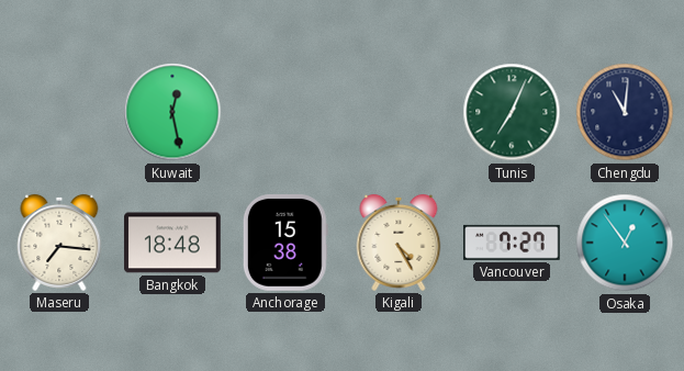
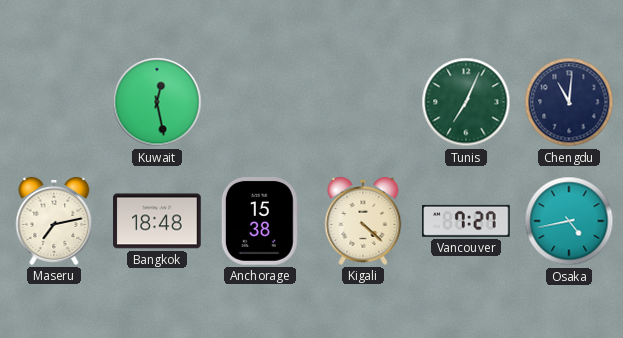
Maseru: 7:16 -> 7:13 (54, 221)
Kigali: 4:25 -> 4:22 (363, 221)
Osaka: 12:54 -> 4:43 (569, 221)
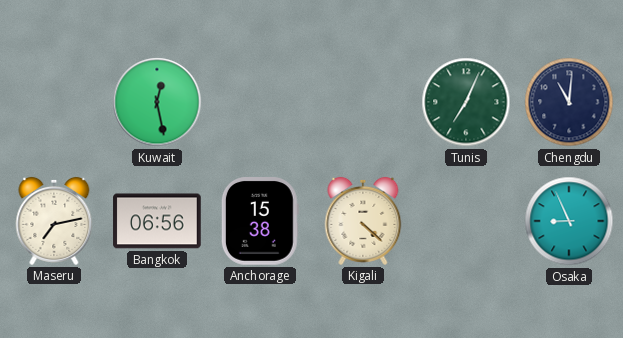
Bangkok: 18:48 -> 06:56 (157, 221)
Vancouver: 7:27 -> none (467, 221)
Osaka: 4:43 -> 8:56 (569, 221)
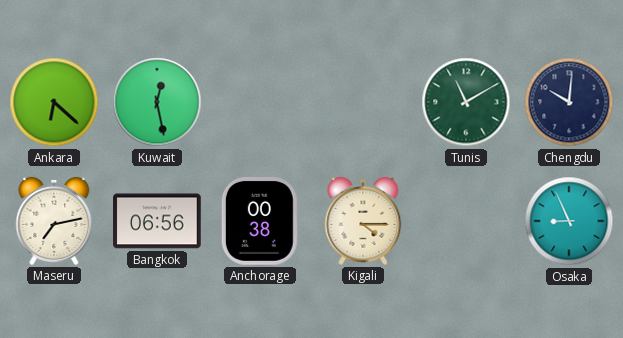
Ankara: none -> 6:22 (54, 102)
Tunis: 7:04 -> 11:10 (466, 102)
Chengdu: 11:01 -> 10:01 (569, 102)
Anchorage: 15:38 -> 00:38 (260, 221)
Kigali: 4:22 -> 4:15 (363, 221)
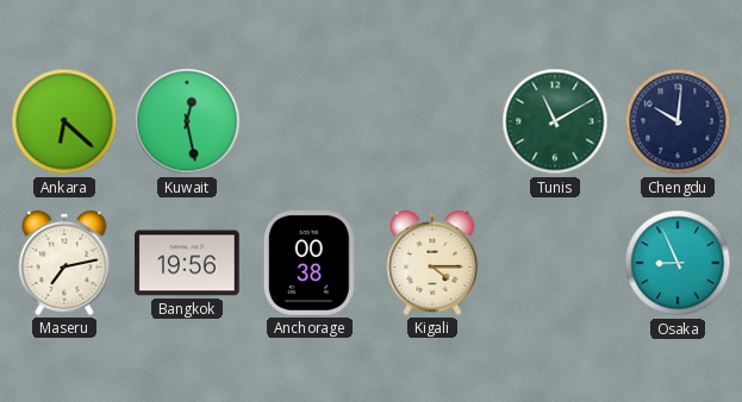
Bangkok: 06:56 -> 19:56 (187, 263)
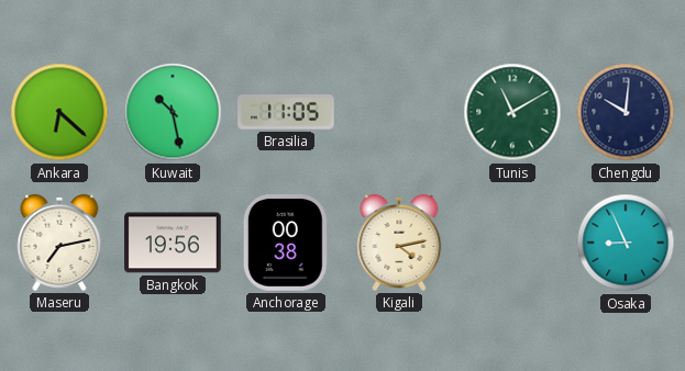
Kuwait: 12:28 -> 10:28 (173, 112)
Brasilia: none -> 11:05 (287, 112)
Kigali: 4:15 -> 4:13 (399, 243)
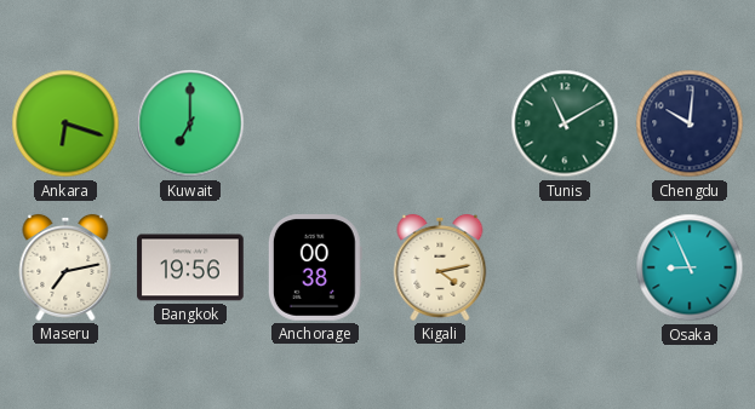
Ankara: 6:22 -> 6:18 (65, 123)
Kuwait: 10:28 -> 7:00 (190, 123)
Brasilia: 11:05 -> none (287, 112)
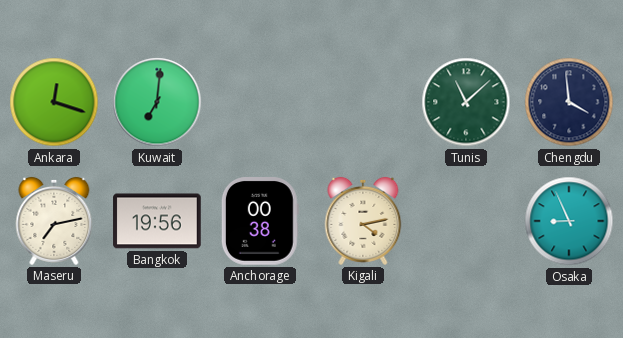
Ankara: 6:18 -> 12:18 (54, 102)
Kuwait: 7:00 -> 7:01 (157, 102)
Tunis: 11:10 -> 11:08 (466, 102)
Chengdu: 10:01 -> 3:59 (569, 102)
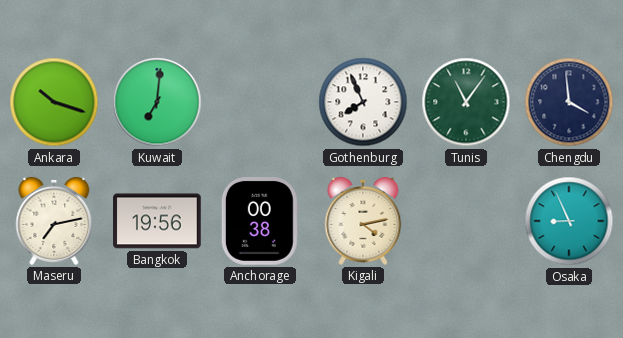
Ankara: 12:18 -> 10:18 (54, 102)
Gothenburg: none -> 7:56 (363, 102)
Tunis: 11:08 -> 11:06 (466, 102)
